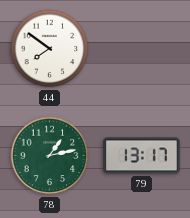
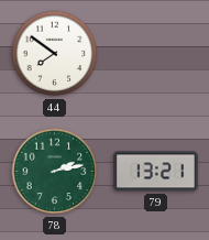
78: 1:13 -> 2:13 (55, 172)
79: 13:17 -> 13:21 (156, 172)
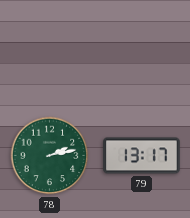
44: 7:51 -> none (55, 54)
79: 13:21 -> 13:17 (142, 156)
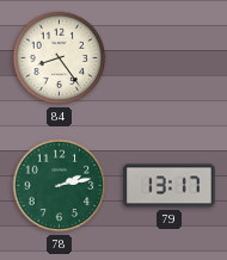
84: none -> 8:24 (60, 58)
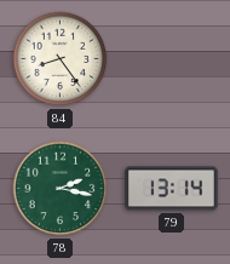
78: 2:13 -> 2:17 (61, 189)
79: 13:17 -> 13:14 (172, 189)
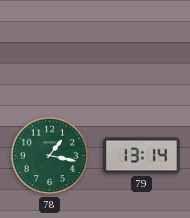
84: 8:24 -> none (61, 59)
78: 2:17 -> 1:17 (50, 156)
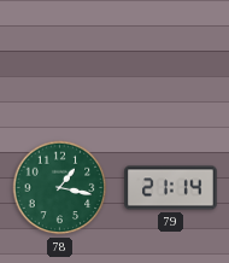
79: 13:14 -> 21:14 (171, 188)
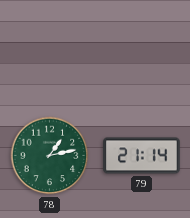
78: 1:17 -> 1:13 (50, 156)
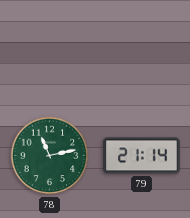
78: 1:13 -> 11:13 (50, 156)
